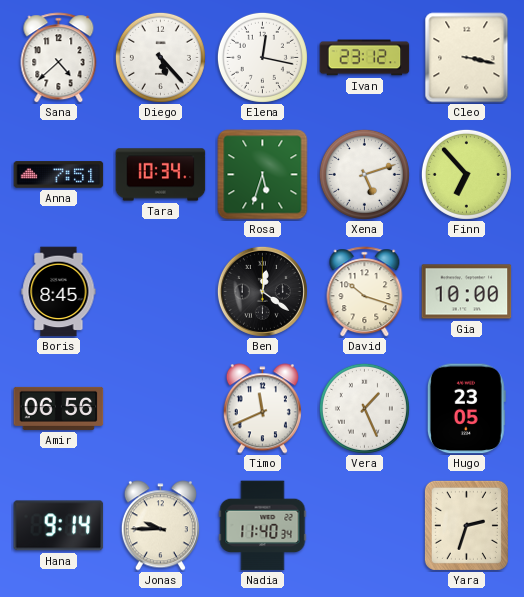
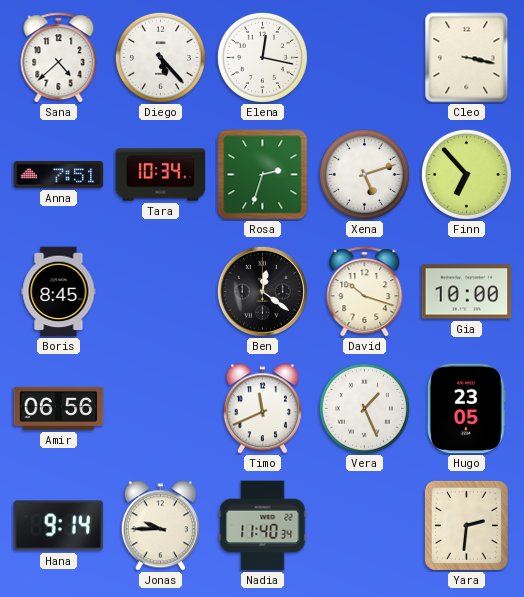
Ivan: 23:12 -> none (365, 58)
Rosa: 5:33 -> 2:33 (263, 175)
Yara: 2:33 -> 2:31 (466, 525)
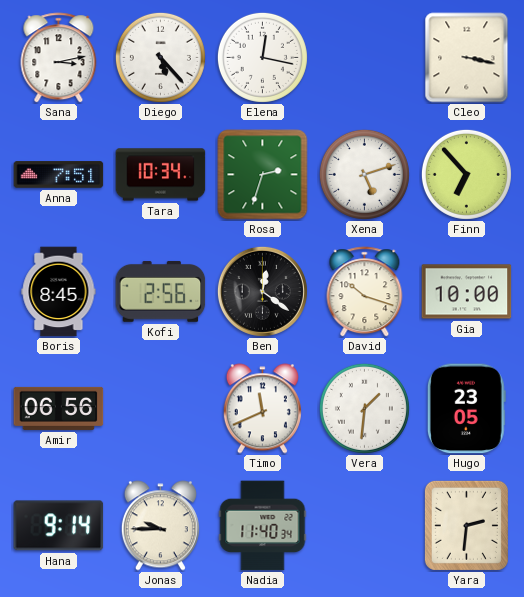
Sana: 4:38 -> 3:13 (59, 58)
Kofi: none -> 2:56 (161, 291)
Vera: 1:26 -> 1:31 (364, 408)
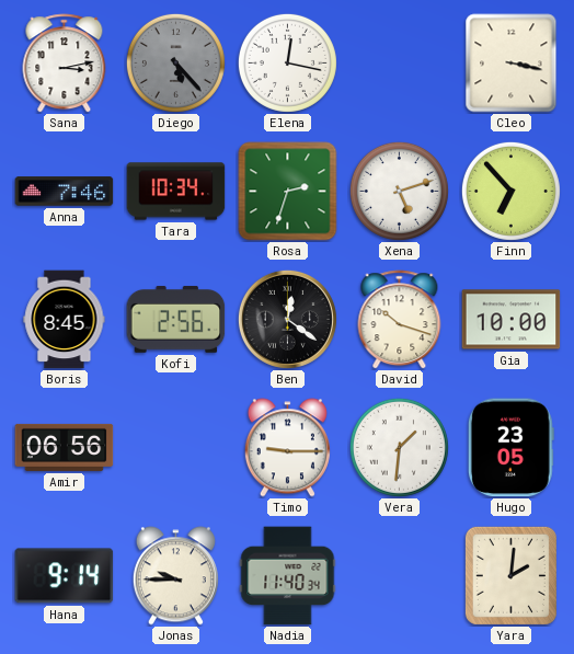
Diego dial: white -> grey (175, 62)
Anna: 7:51 -> 7:46 (65, 192)
Timo: 11:41 -> 9:15 (287, 448)
Yara: 2:31 -> 2:01 (510, 575)
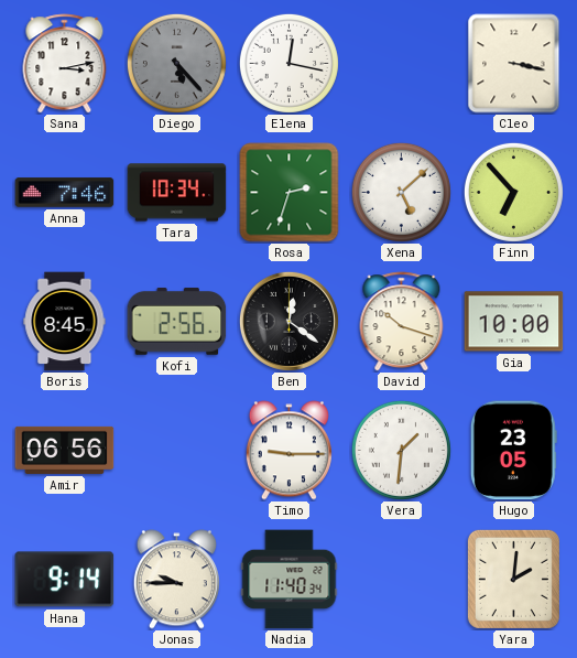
Xena: 5:12 -> 5:08 (401, 192)
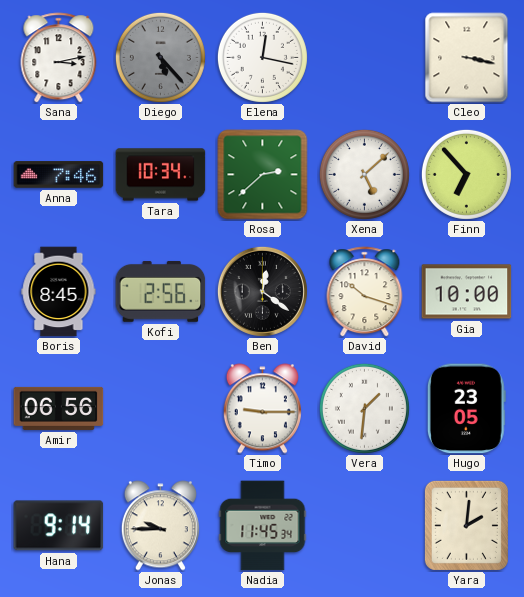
Rosa: 2:33 -> 2:38 (263, 175)
Nadia: 11:40 -> 11:45 (263, 526)
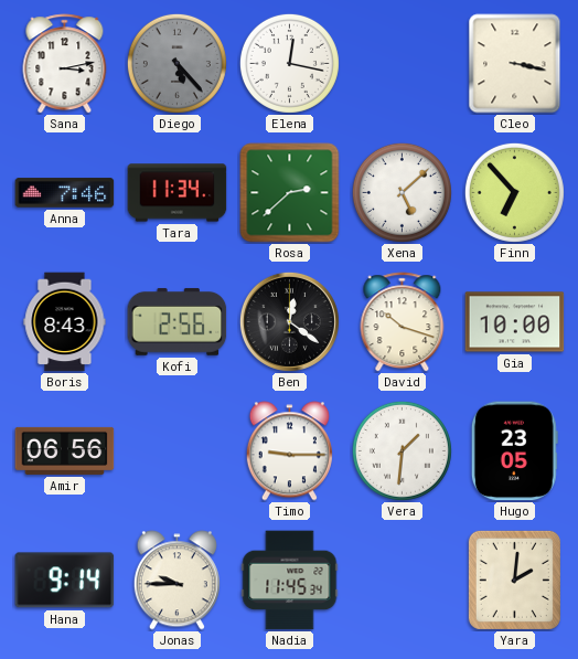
Tara: 10:34 -> 11:34 (178, 193)
Boris: 8:45 -> 8:43 (65, 322)
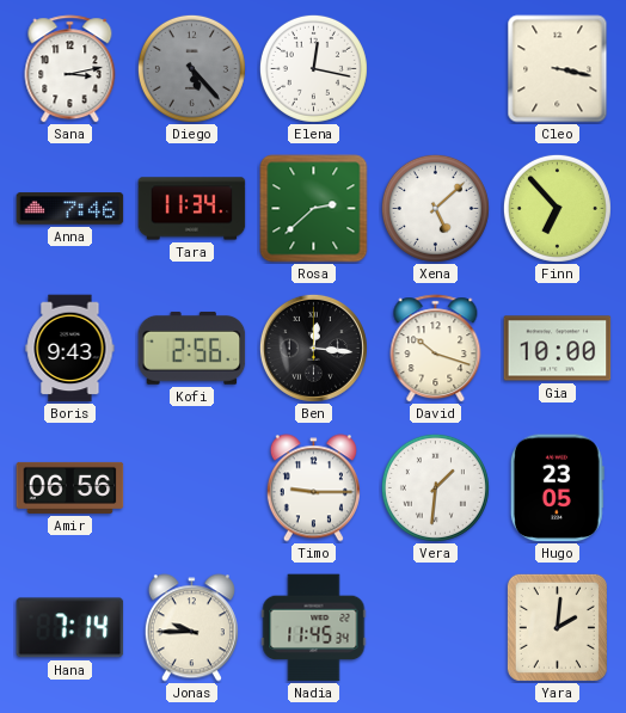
Boris: 8:43 -> 9:43 (70, 349)
Ben: 12:21 -> 12:16 (313, 348)
Hana: 9:14 -> 7:14 (70, 628)
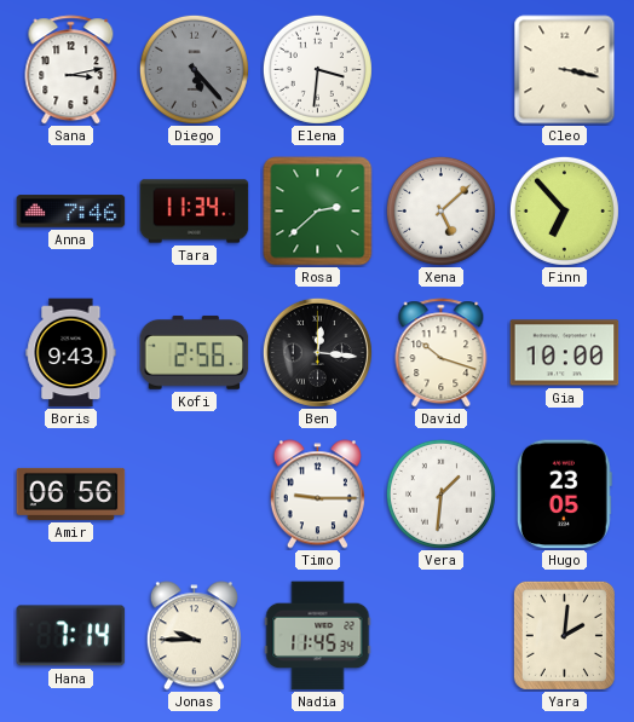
Elena: 12:17 -> 3:31 (317, 69)
